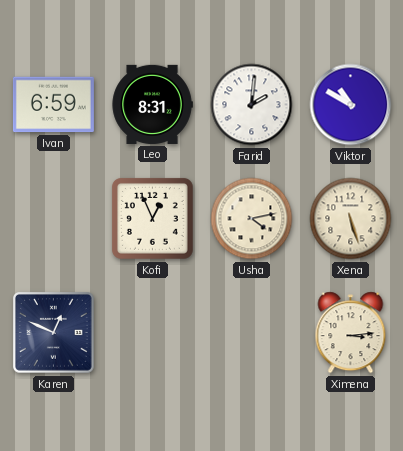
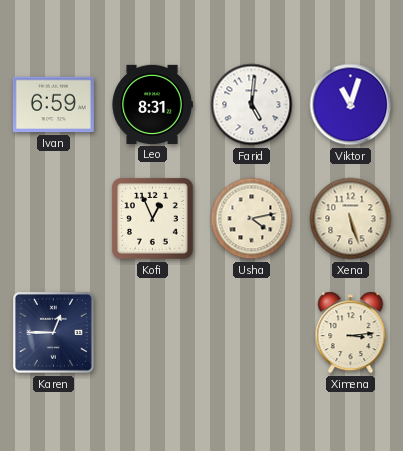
Farid: 2:01 -> 5:01 (252, 105)
Viktor: 10:50 -> 11:03 (351, 105)
Karen: 12:49 -> 12:45 (53, 332)
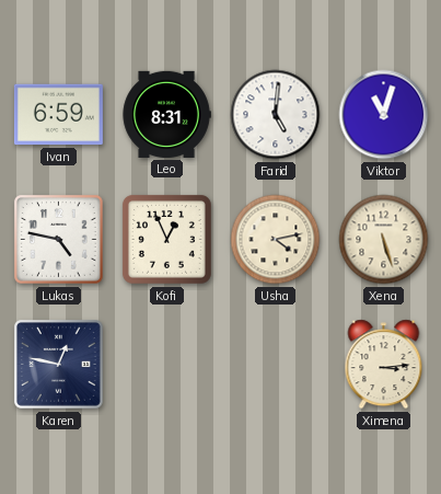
Lukas: none -> 4:47 (58, 239)
Karen: 12:45 -> 12:47 (58, 364)
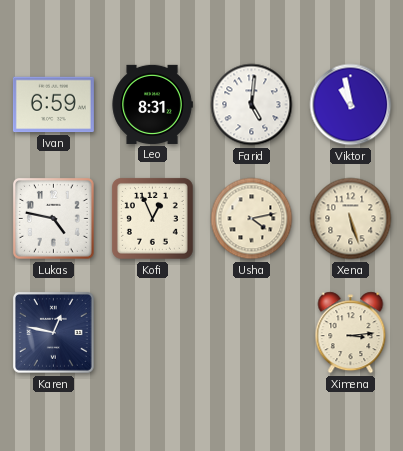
Viktor: 11:03 -> 10:58 (351, 105)
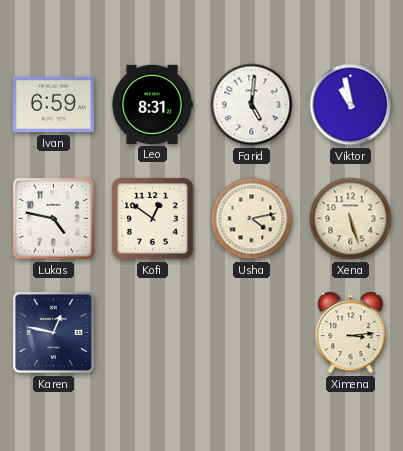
Kofi: 12:56 -> 12:51 (152, 218)
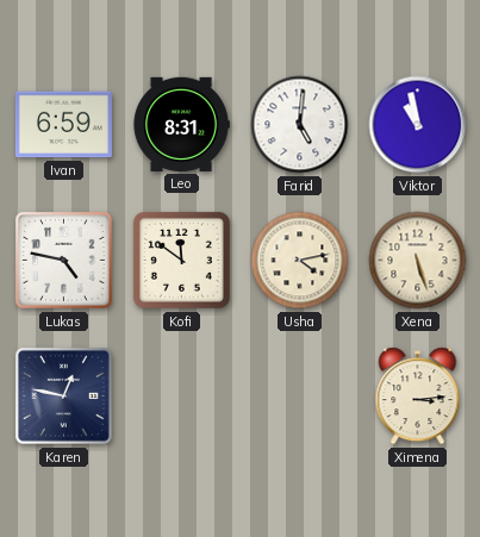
Kofi: 12:51 -> 11:51 (181, 260)
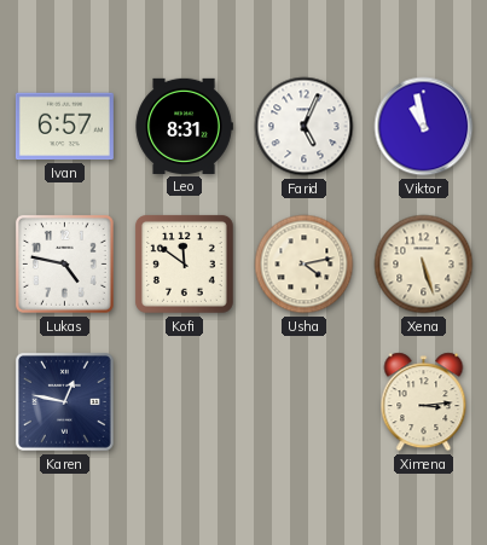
Ivan: 6:59 -> 6:57 (64, 127)
Farid: 5:01 -> 5:04 (305, 127)
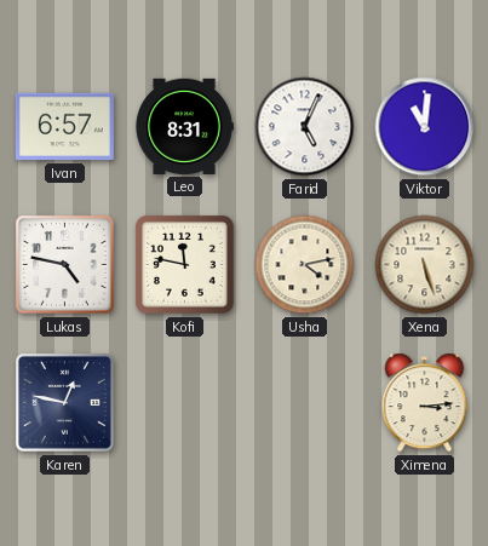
Viktor: 10:58 -> 11:01 (425, 127)
Kofi: 11:51 -> 11:47 (184, 264)
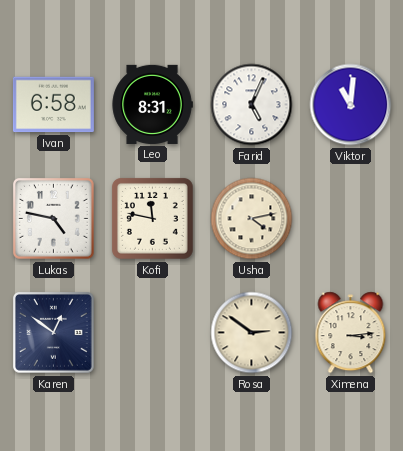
Ivan: 6:57 -> 6:58 (53, 105)
Xena: 5:27 -> none (425, 265)
Karen: 12:47 -> 12:51 (53, 332)
Rosa: none -> 2:51 (252, 333)
